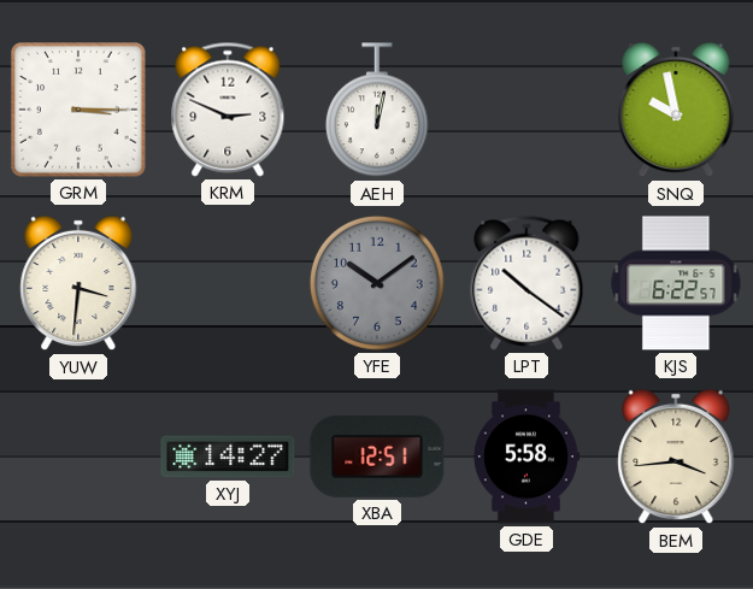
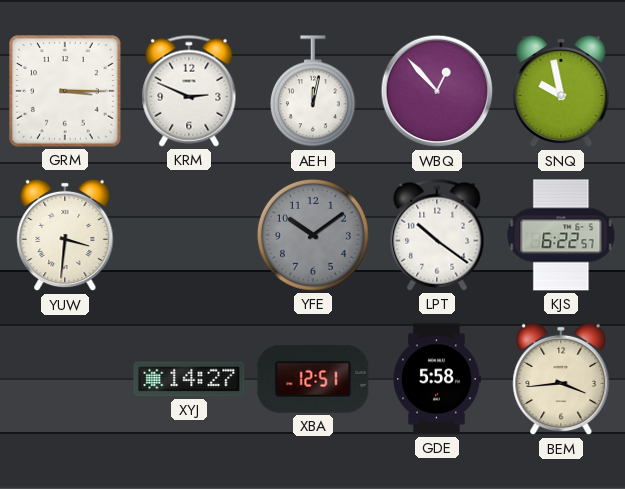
WBQ: none -> 12:53 (437, 91)
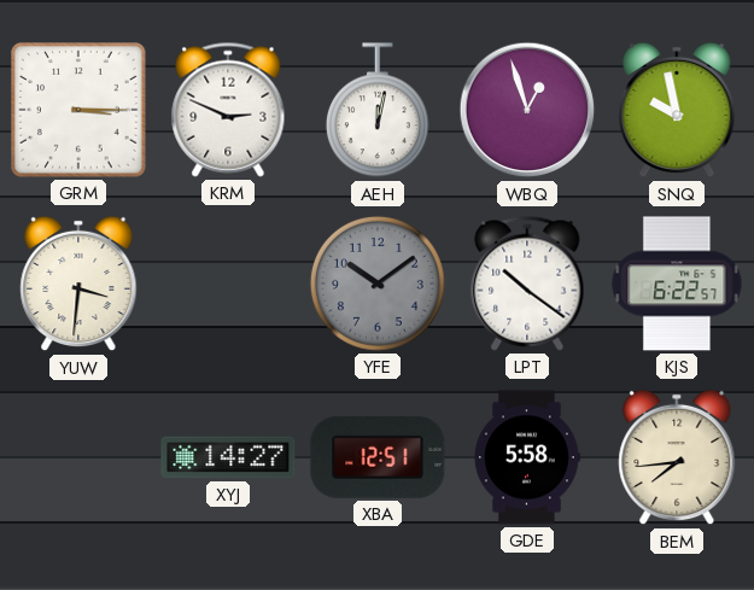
WBQ: 12:53 -> 12:57 (527, 110)
BEM: 3:44 -> 7:44 (677, 457)
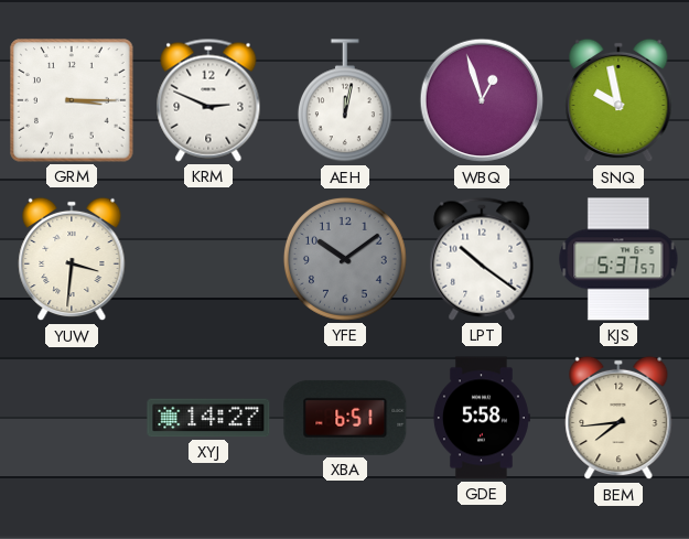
KJS: 6:22 -> 5:37 (618, 259)
XBA: 12:51 -> 6:51 (345, 418)
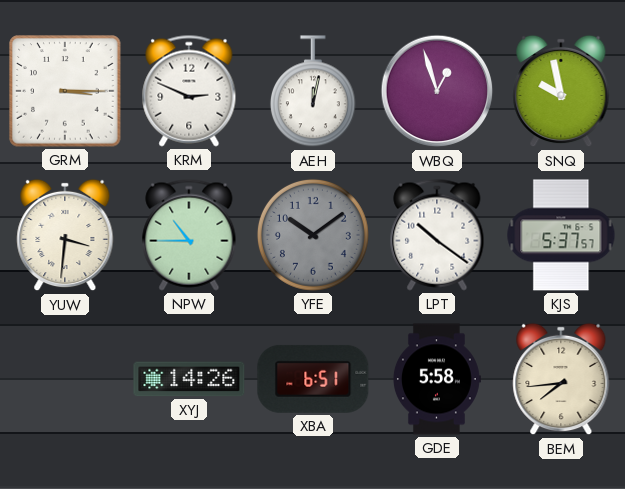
NPW: none -> 10:45 (189, 235)
XYJ: 14:27 -> 14:26 (189, 379)
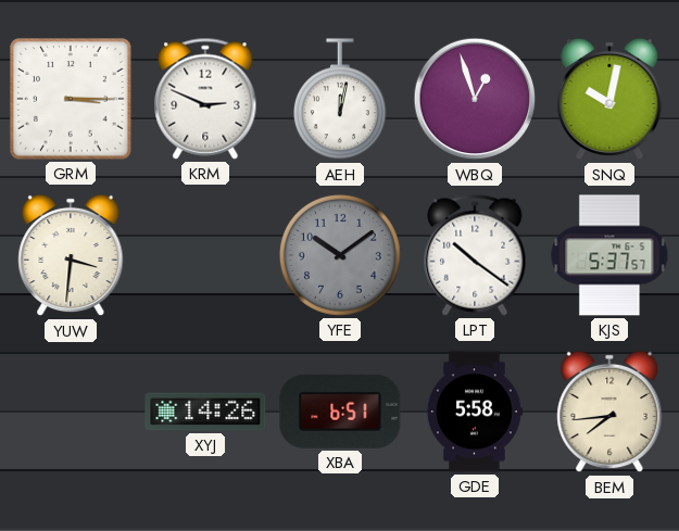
SNQ: 9:58 -> 10:02 (609, 99)
NPW: 10:45 -> none (189, 235)
